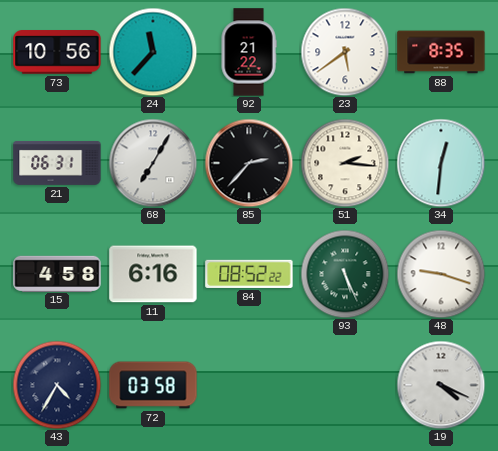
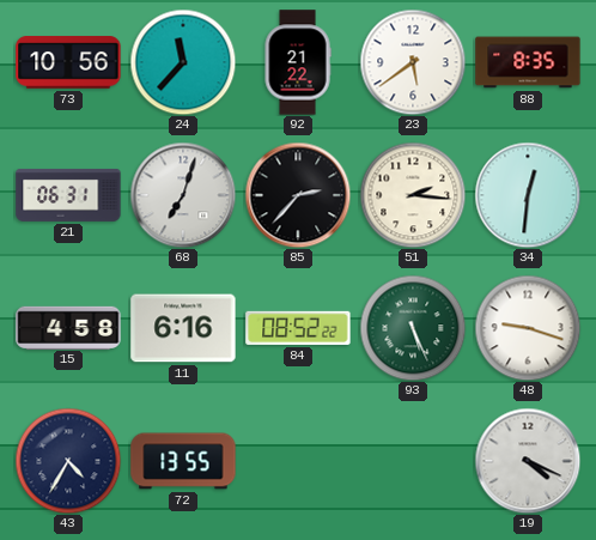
68: 7:05 -> 7:03 (183, 195)
72: 03:58 -> 13:55 (183, 461)
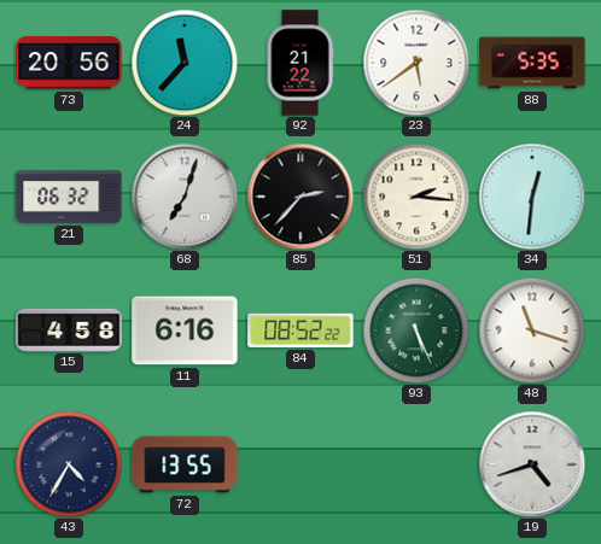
73: 10:56 -> 20:56 (69, 63)
88: 8:35 -> 5:35 (532, 63)
21: 06:31 -> 06:32 (69, 197)
48: 9:18 -> 11:18 (532, 331)
19: 4:19 -> 4:42 (532, 464)
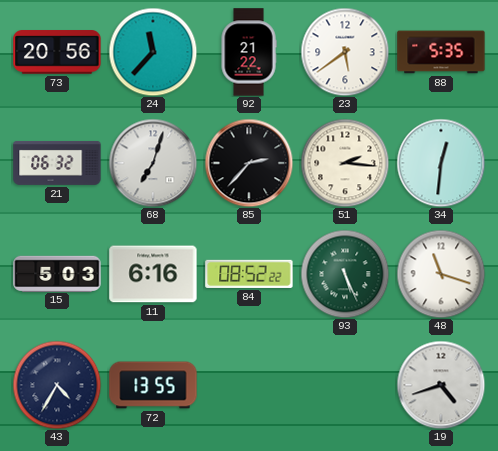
15: 4:58 -> 5:03 (57, 273)
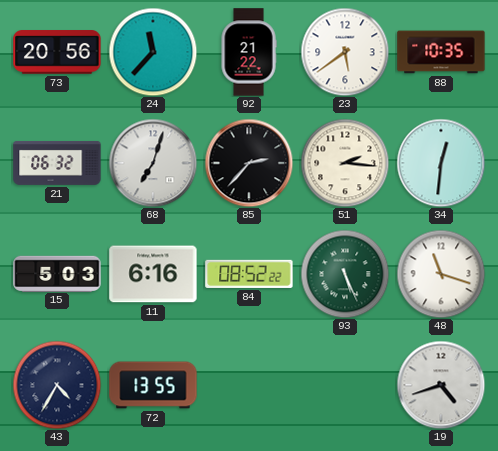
88: 5:35 -> 10:35 (441, 52)
